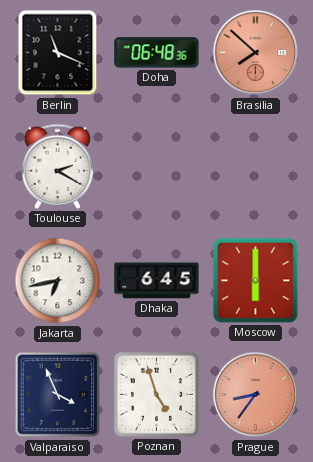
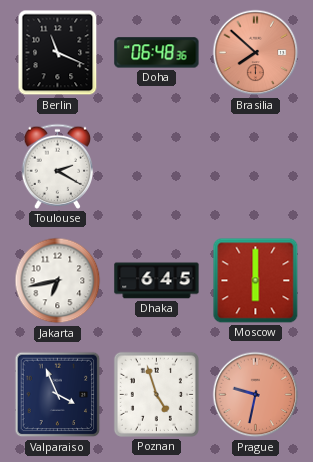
Prague: 8:36 -> 9:32 (256, 395)
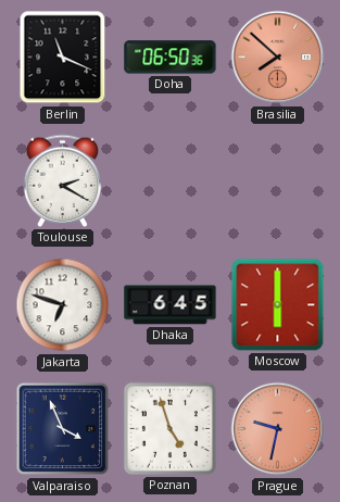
Doha: 06:48 -> 06:50 (171, 58)
Jakarta: 6:43 -> 6:48 (63, 305)
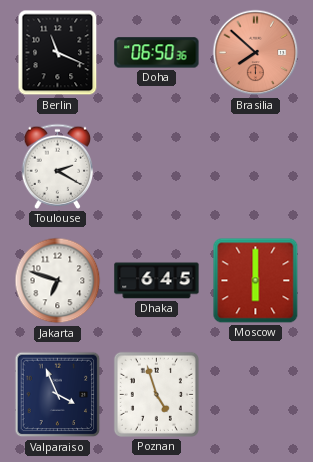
Prague: 9:32 -> none (278, 429)
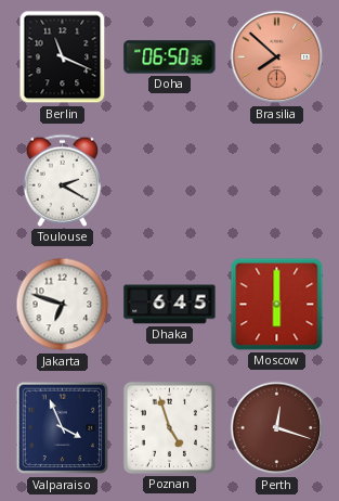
Perth: none -> 12:18 (277, 428)
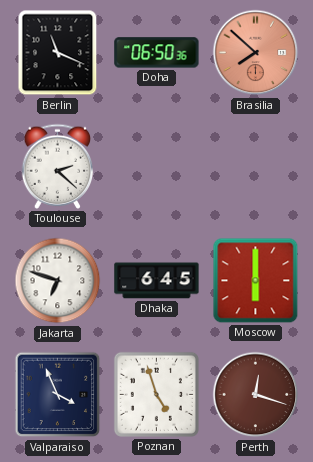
Toulouse: 2:20 -> 2:22 (58, 166)
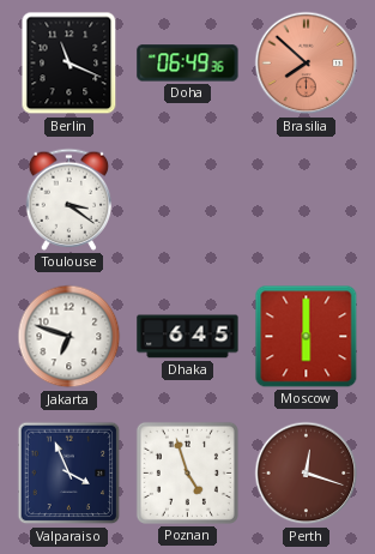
Doha: 06:50 -> 06:49 (188, 64)
Toulouse: 2:22 -> 3:21 (69, 199)
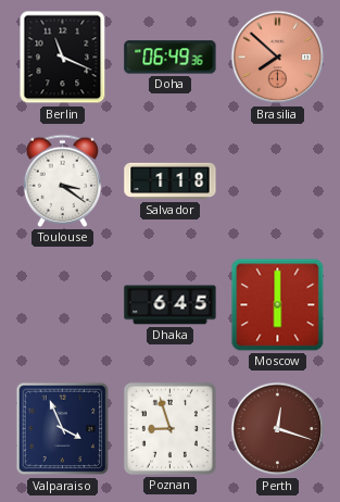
Salvador: none -> 1:18 (171, 181)
Jakarta: 6:48 -> none (69, 337)
Poznan: 4:57 -> 8:57 (169, 428)
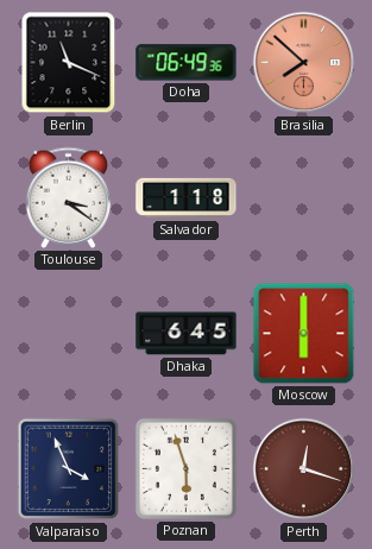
Poznan: 8:57 -> 5:57 (185, 468)
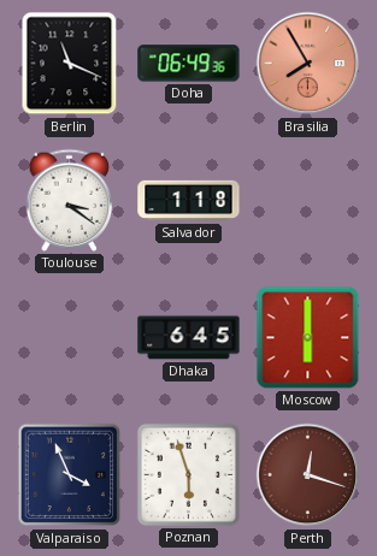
Brasilia: 7:52 -> 7:55 (308, 64)
